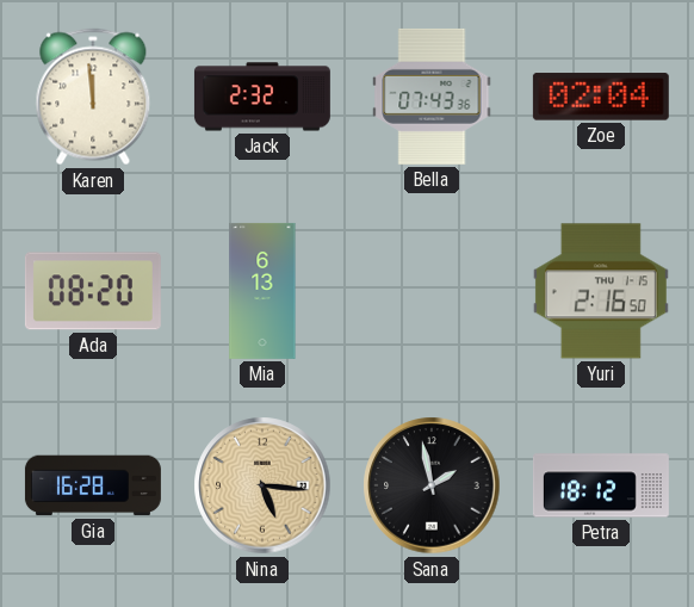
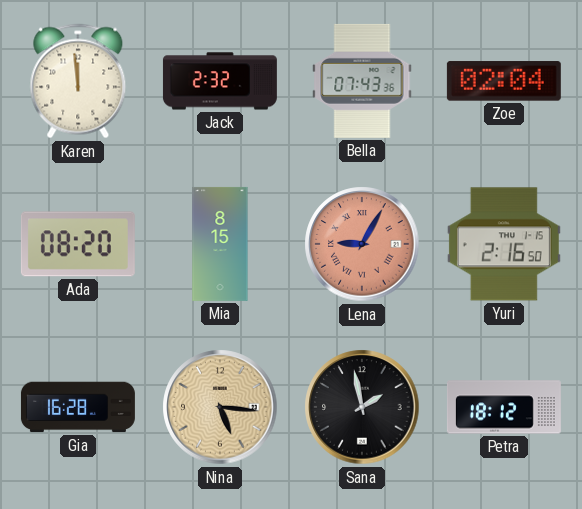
Mia: 6:13 -> 8:15 (220, 244)
Lena: none -> 9:05 (362, 244)
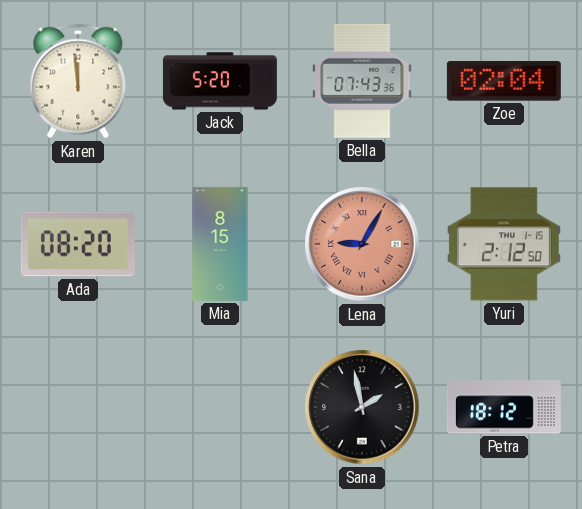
Jack: 2:32 -> 5:20 (220, 81)
Yuri: 2:16 -> 2:12 (504, 244)
Gia: 16:28 -> none (78, 407)
Nina: 5:16 -> none (220, 407)
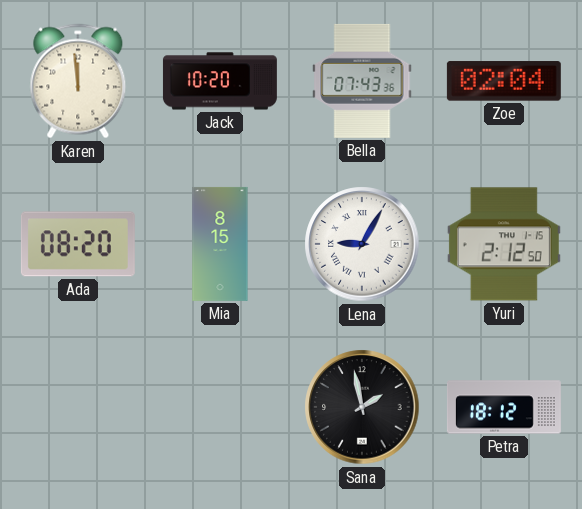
Jack: 5:20 -> 10:20 (220, 81)
Lena dial: salmon -> white (362, 244)
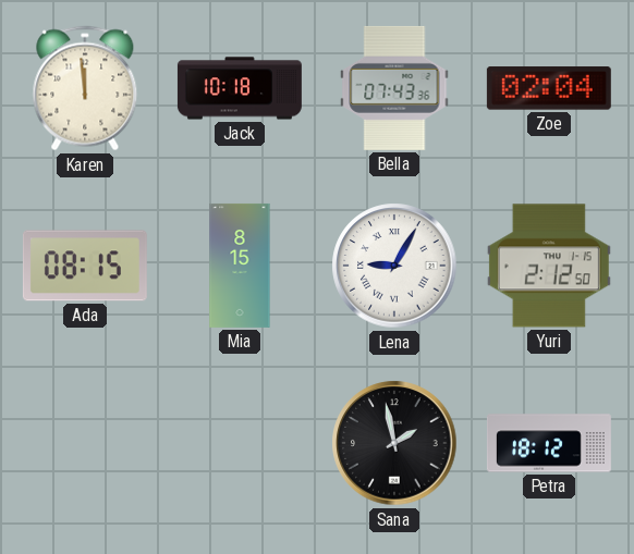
Jack: 10:20 -> 10:18 (240, 88)
Ada: 08:20 -> 08:15 (85, 266)
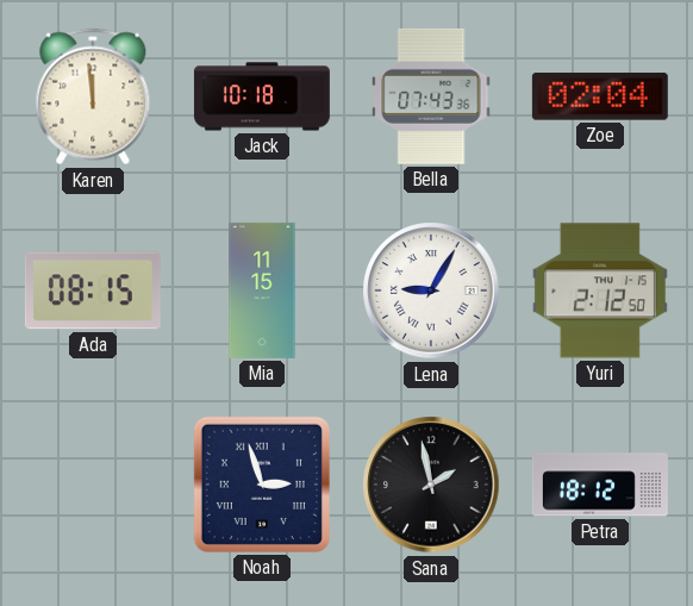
Mia: 8:15 -> 11:15 (262, 290)
Noah: none -> 2:57 (262, 485)
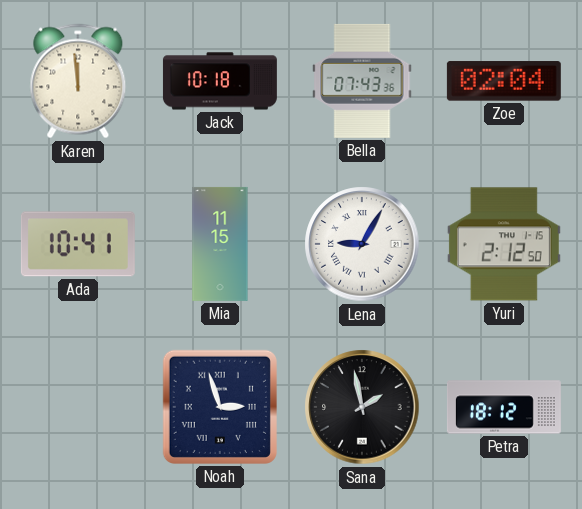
Ada: 08:15 -> 10:41 (78, 244)
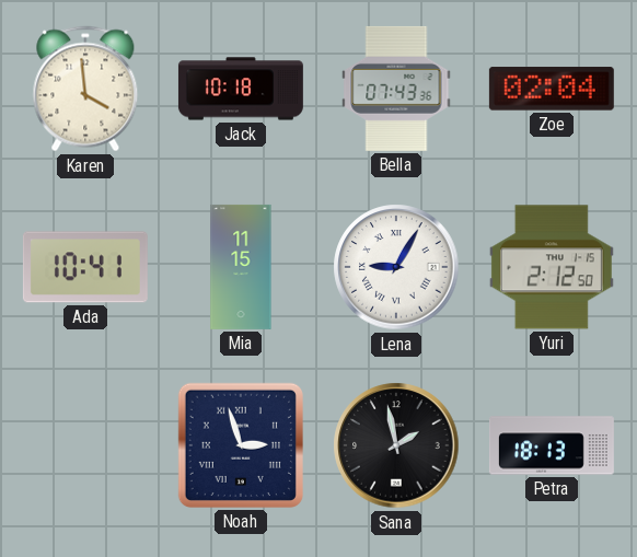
Karen: 11:59 -> 3:59 (85, 89)
Petra: 18:12 -> 18:13 (552, 445)
